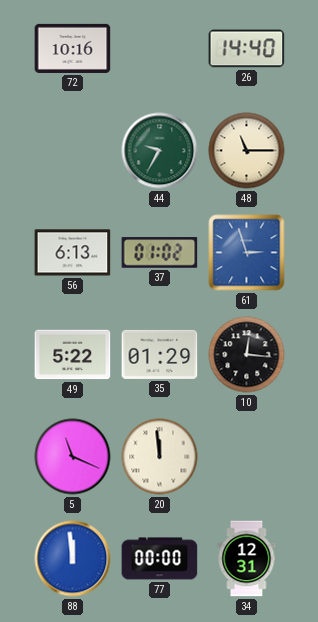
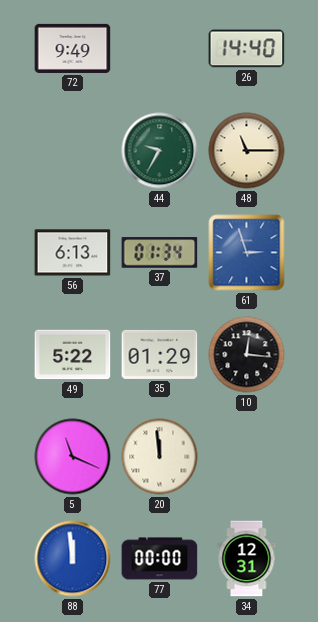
72: 10:16 -> 9:49 (73, 48)
37: 01:02 -> 01:34 (160, 253)
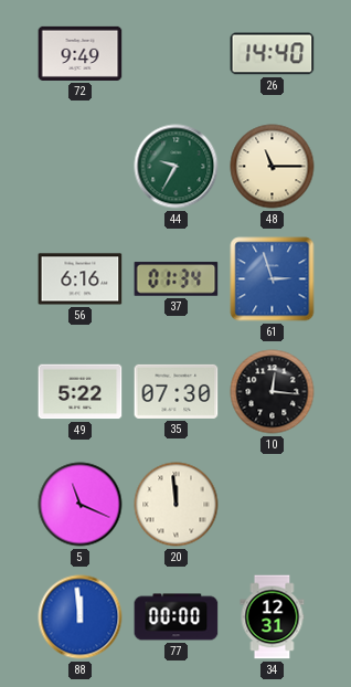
56: 6:13 -> 6:16 (81, 279)
35: 01:29 -> 07:30 (177, 391)
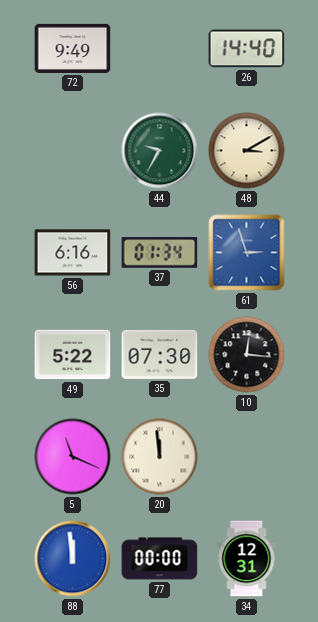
48: 11:15 -> 3:10 (247, 151)
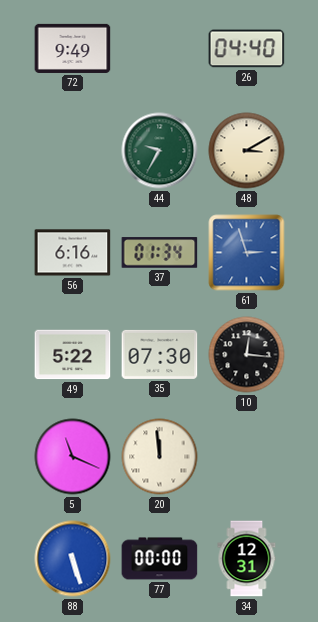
26: 14:40 -> 04:40 (247, 49)
88: 11:59 -> 5:27 (73, 559)
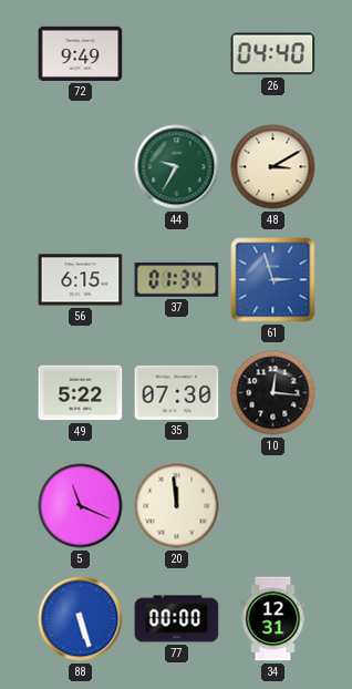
56: 6:16 -> 6:15 (81, 280)
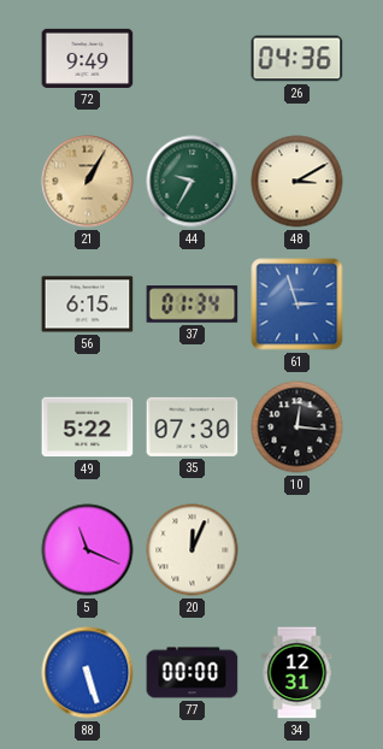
26: 04:40 -> 04:36 (297, 59)
21: none -> 1:05 (88, 182)
20: 11:59 -> 12:04 (193, 550)
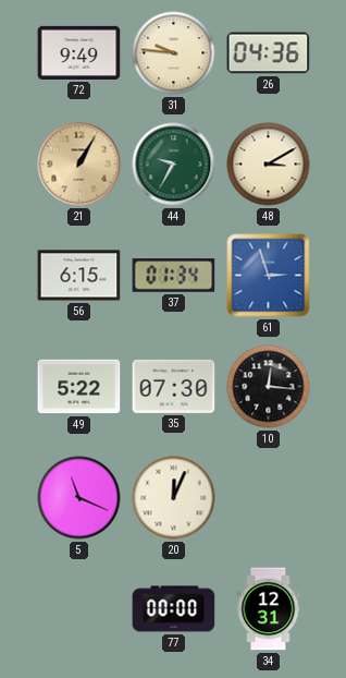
31: none -> 9:46 (174, 53)
88: 5:27 -> none (88, 673)
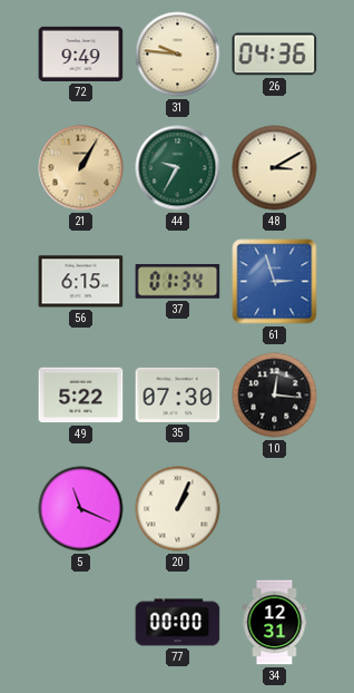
20: 12:04 -> 1:04 (178, 509)
